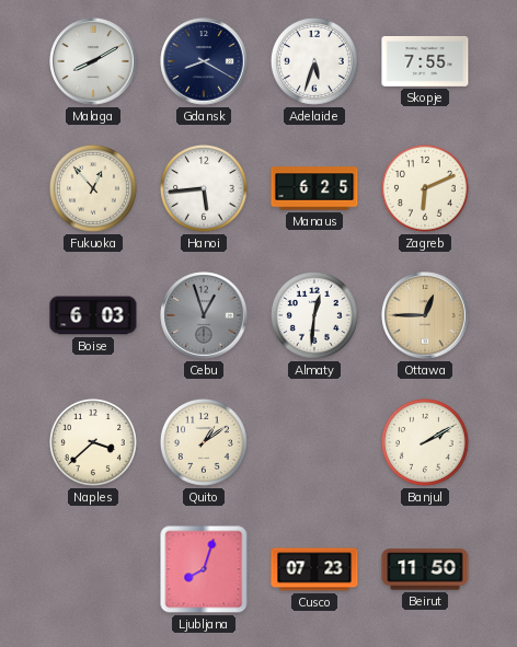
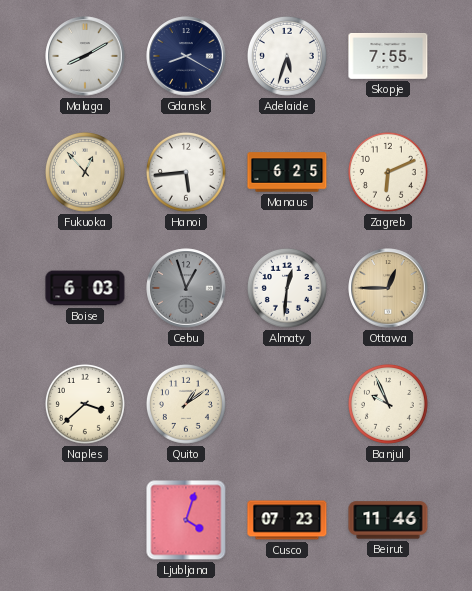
Banjul: 2:10 -> 9:56 (388, 404)
Ljubljana: 8:03 -> 4:03 (186, 520)
Beirut: 11:50 -> 11:46 (388, 520)
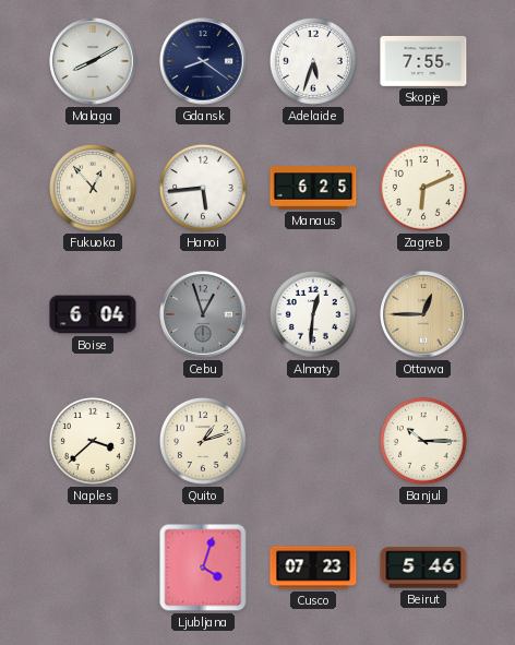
Gdansk: 8:20 -> 8:21 (203, 61)
Boise: 6:03 -> 6:04 (93, 314)
Quito: 1:09 -> 1:12 (203, 441)
Banjul: 9:56 -> 10:15 (423, 441)
Beirut: 11:46 -> 5:46 (423, 568)
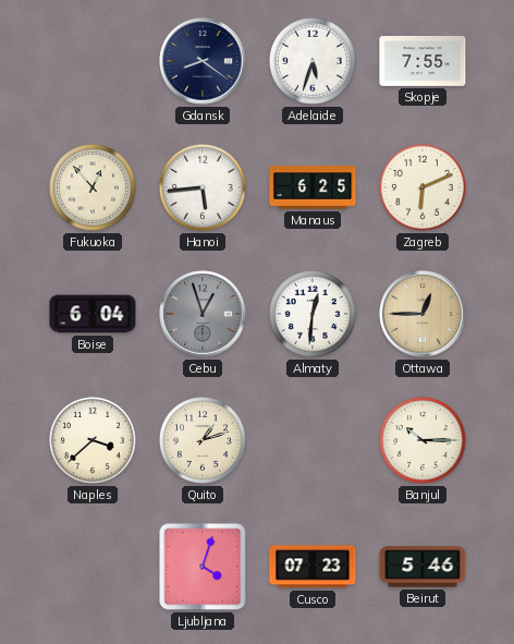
Malaga: 8:10 -> none (93, 61)
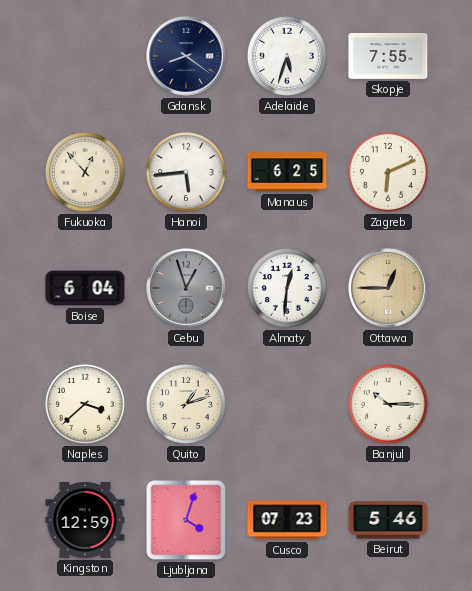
Kingston: none -> 12:59 (85, 520)
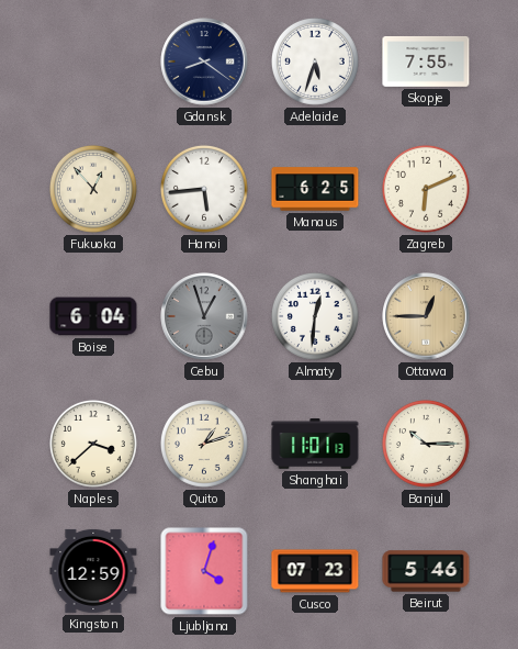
Shanghai: none -> 11:01 (315, 444)
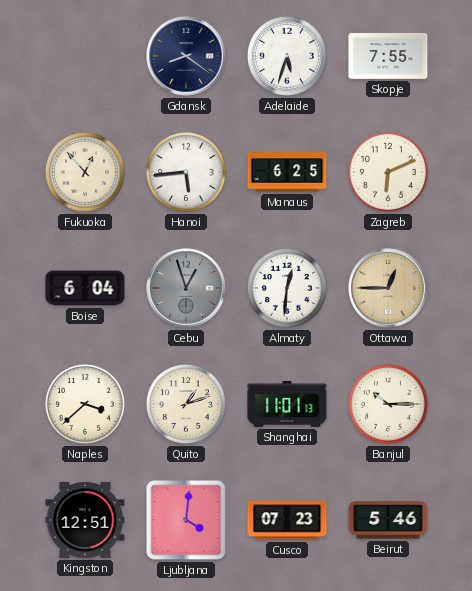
Kingston: 12:59 -> 12:51 (85, 520)
Ljubljana: 4:03 -> 4:01 (186, 520)
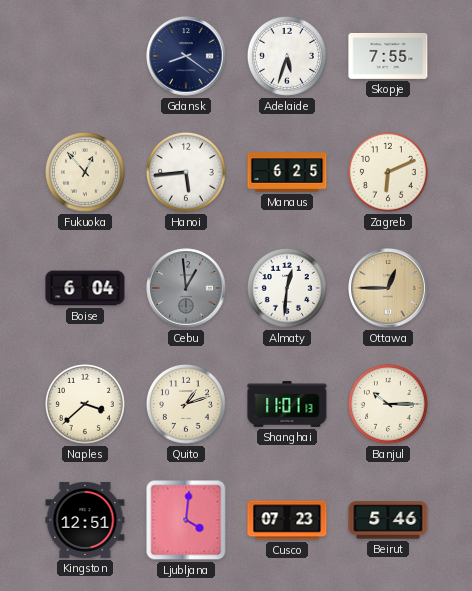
Cebu: 12:57 -> 12:59 (186, 288)
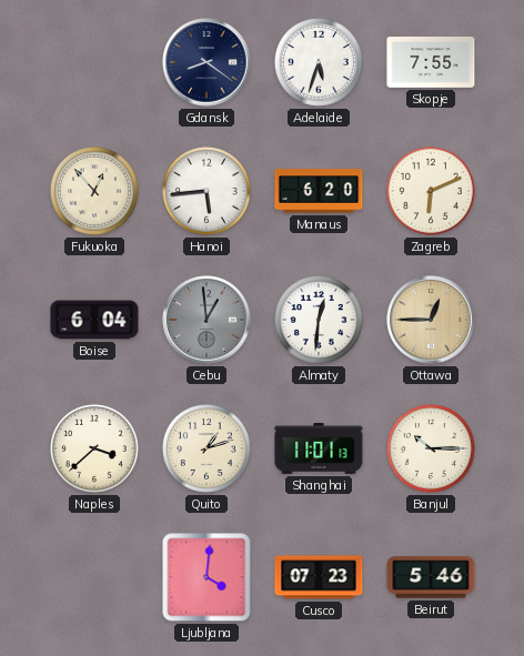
Manaus: 6:25 -> 6:20 (319, 191)
Kingston: 12:51 -> none (85, 520)
